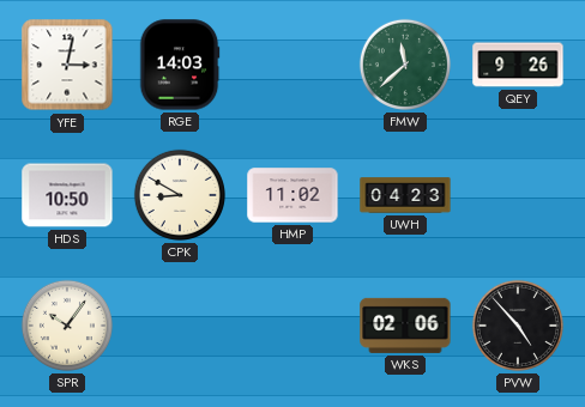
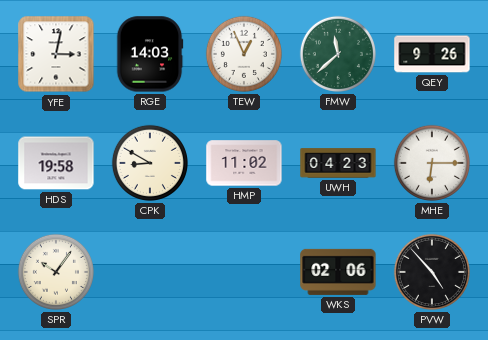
TEW: none -> 12:56 (244, 54)
HDS: 10:50 -> 19:58 (56, 163)
MHE: none -> 6:15 (432, 163)
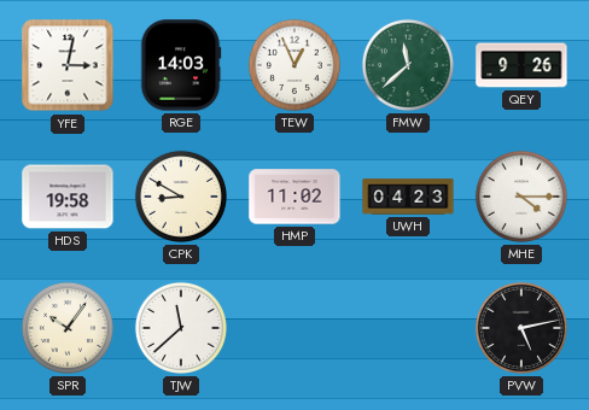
MHE: 6:15 -> 4:15 (521, 197)
TJW: none -> 11:38 (181, 328)
WKS: 02:06 -> none (338, 272)
PVW: 4:53 -> 5:13 (521, 328)
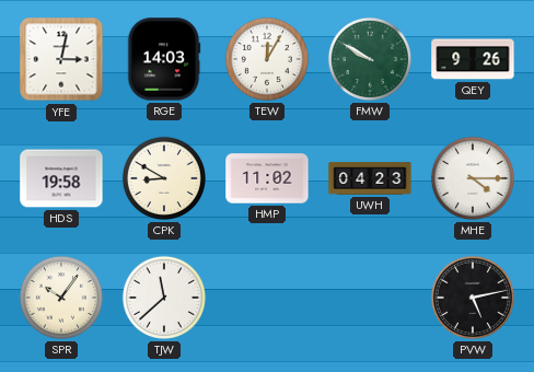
TEW: 12:56 -> 12:05 (267, 59)
FMW: 11:38 -> 9:50 (370, 59)
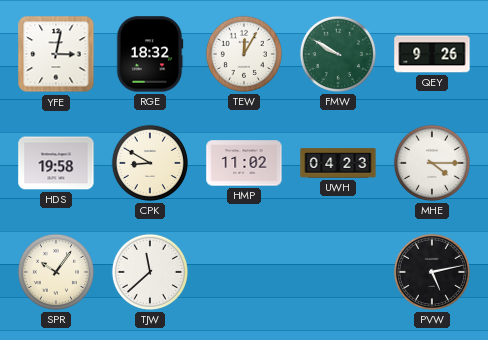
RGE: 14:03 -> 18:32 (150, 54)
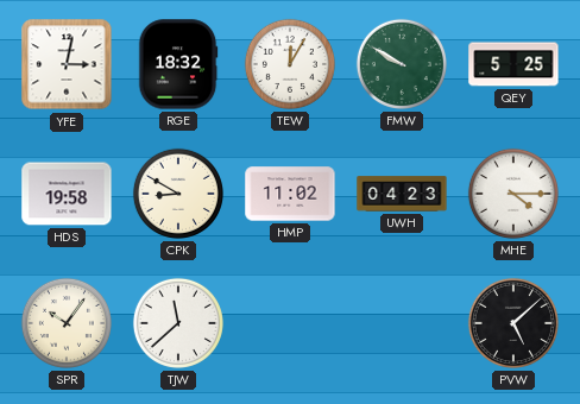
QEY: 9:26 -> 5:25 (513, 64)
PVW: 5:13 -> 5:08 (513, 323)
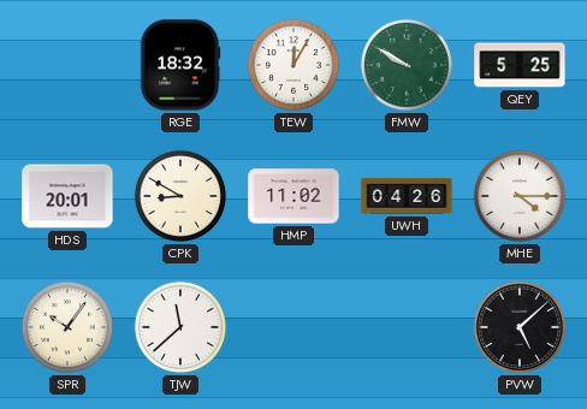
YFE: 3:02 -> none (67, 64)
HDS: 19:58 -> 20:01 (67, 196)
UWH: 04:23 -> 04:26 (407, 196)
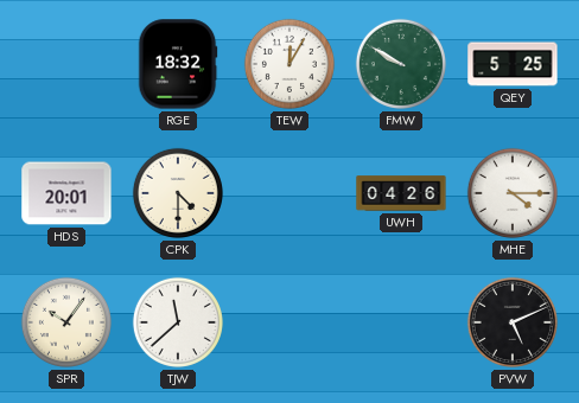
CPK: 8:50 -> 4:30 (178, 193)
HMP: 11:02 -> none (293, 196)
PVW: 5:08 -> 5:11 (513, 322)
